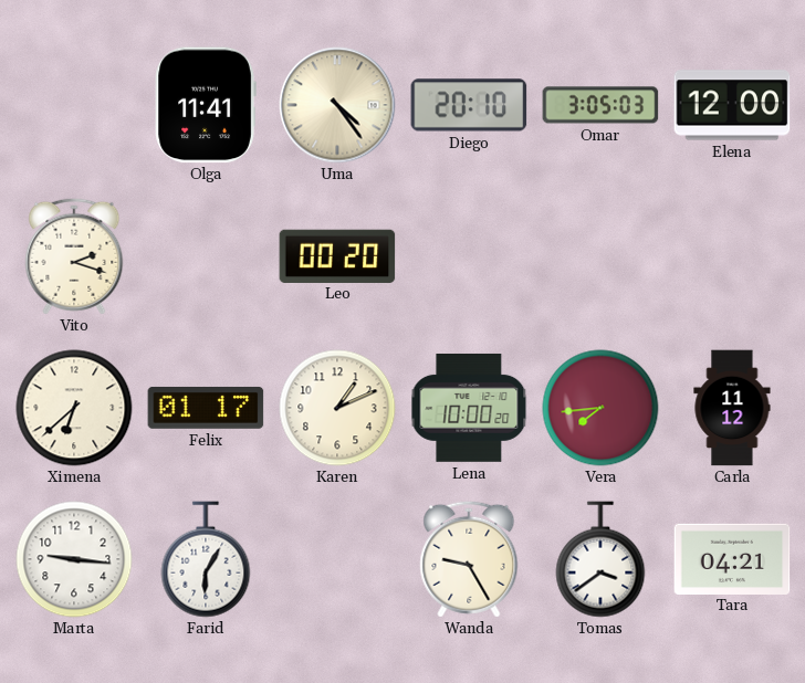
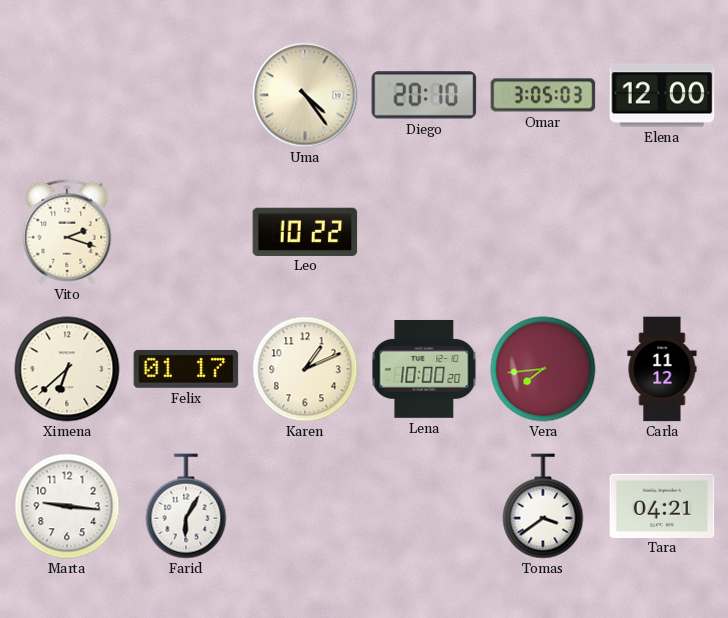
Olga: 11:41 -> none (206, 105)
Leo: 00:20 -> 10:22 (305, 231)
Wanda: 9:25 -> none (469, 559)
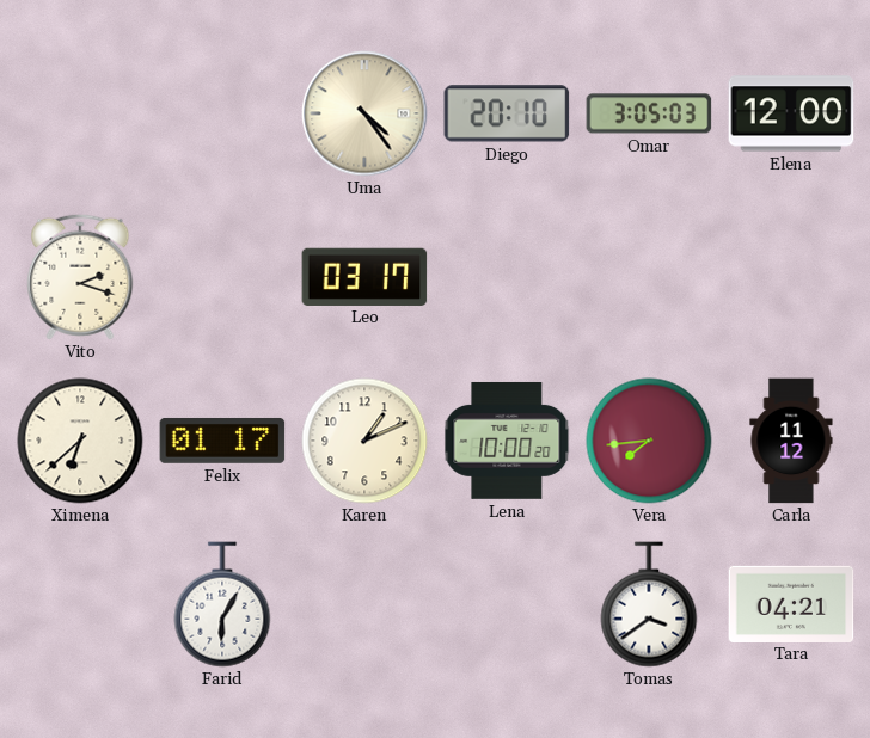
Leo: 10:22 -> 03:17 (364, 276)
Marta: 9:16 -> none (67, 506)
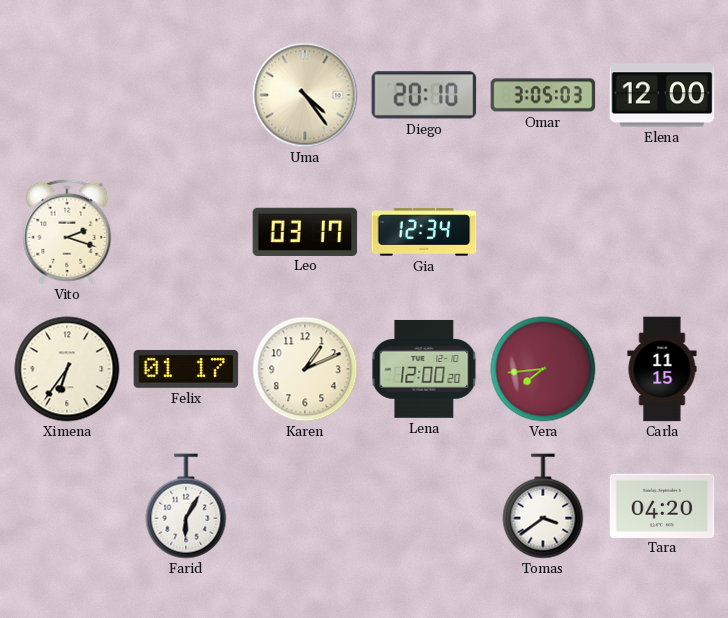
Gia: none -> 12:34 (424, 232)
Ximena: 6:38 -> 6:36 (67, 369)
Lena: 10:00 -> 12:00 (424, 369)
Carla: 11:12 -> 11:15 (662, 369)
Tara: 04:21 -> 04:20 (662, 505)
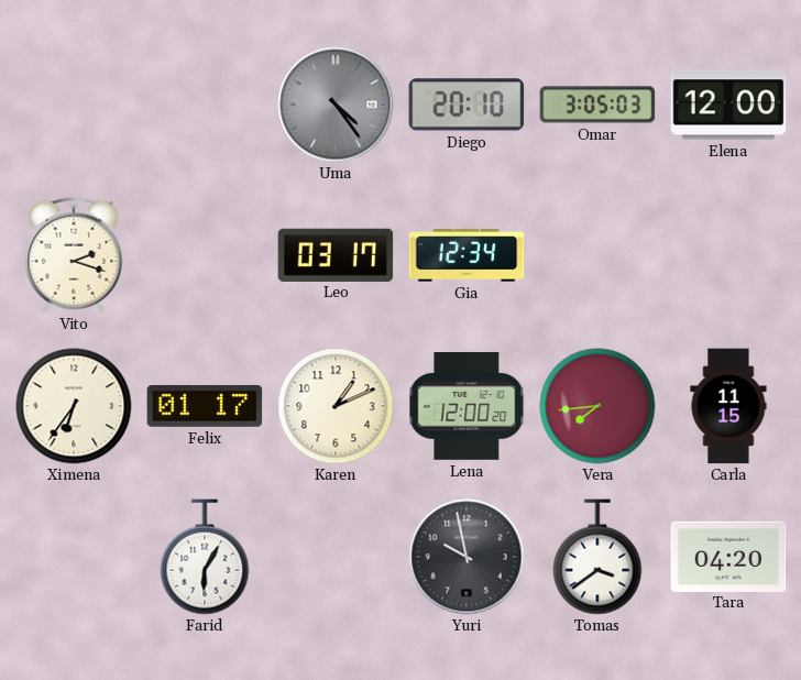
Uma dial: cream -> grey (336, 105)
Yuri: none -> 9:58 (467, 557)
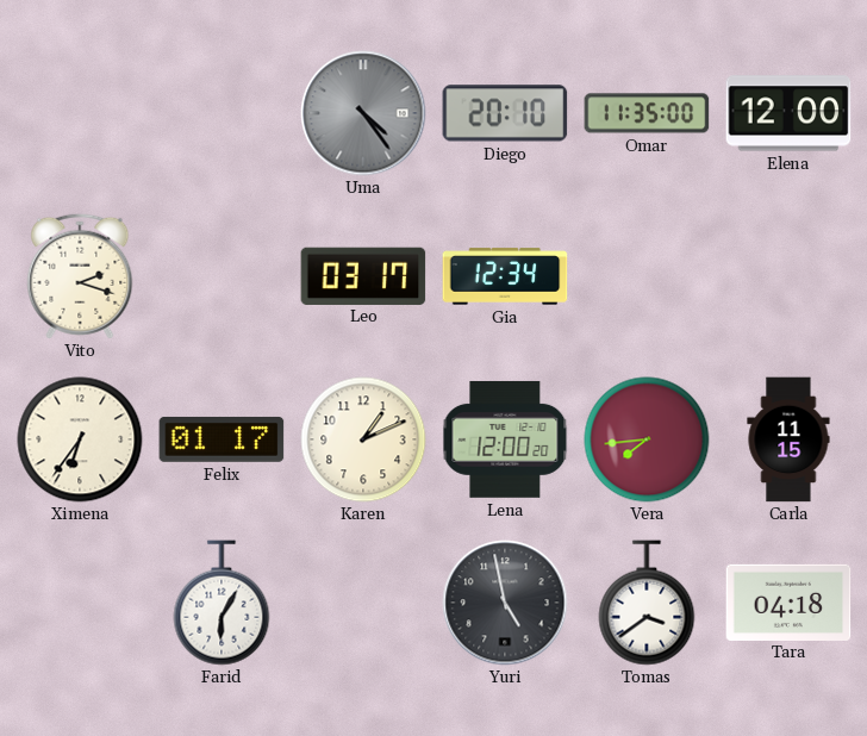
Omar: 3:05 -> 11:35 (647, 113)
Yuri: 9:58 -> 4:58 (505, 603)
Tara: 04:20 -> 04:18 (788, 601)
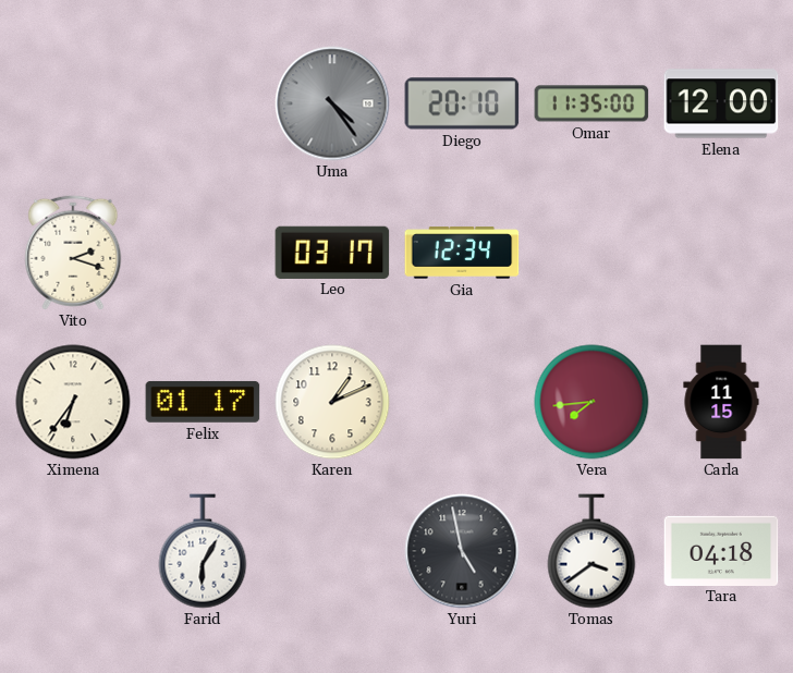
Lena: 12:00 -> none (505, 439)
